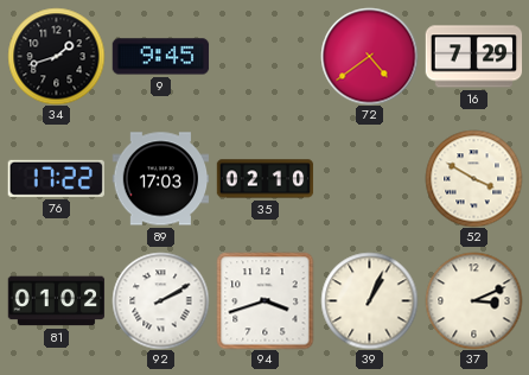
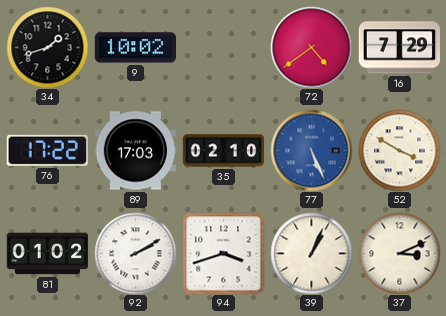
9: 9:45 -> 10:02 (135, 48)
77: none -> 5:26 (311, 150)
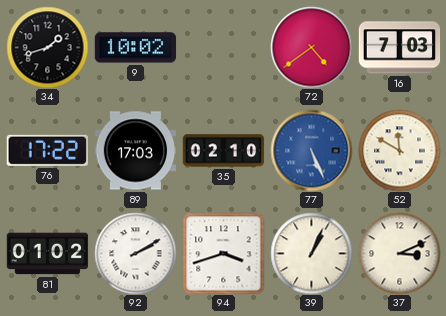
16: 7:29 -> 7:03 (399, 48)
52: 3:50 -> 11:50 (399, 150)
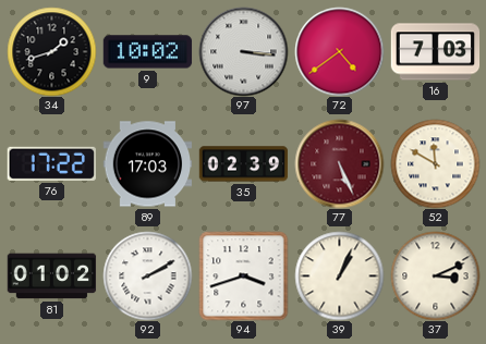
97: none -> 3:16 (243, 51)
35: 02:10 -> 02:39 (243, 164)
77 dial: blue -> burgundy (339, 163)
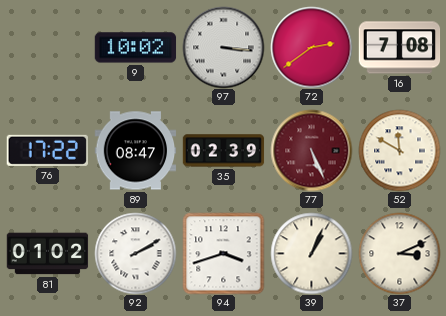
34: 1:42 -> none (51, 51)
72: 4:39 -> 2:39 (311, 47)
16: 7:03 -> 7:08 (399, 48)
89: 17:03 -> 08:47 (135, 151)
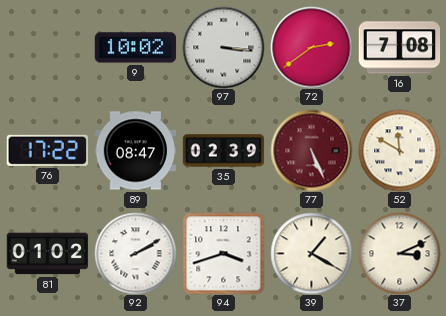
39: 1:04 -> 1:20 (311, 253)
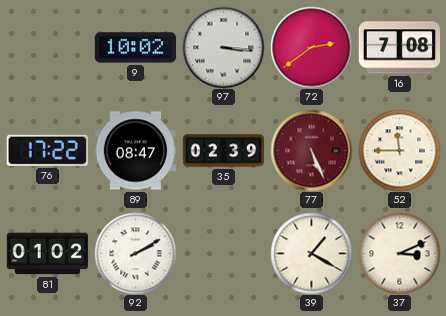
52: 11:50 -> 11:45 (399, 150)
94: 3:42 -> none (223, 253)
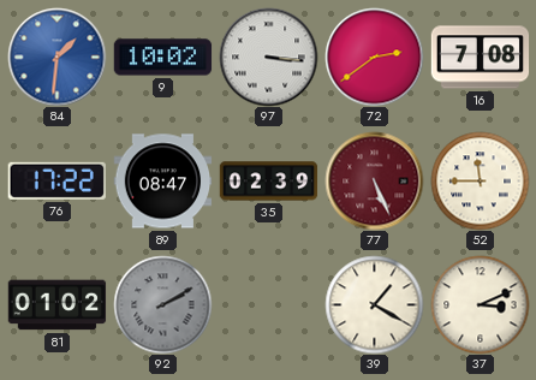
84: none -> 1:31 (56, 57)
92 dial: white -> grey (162, 304)
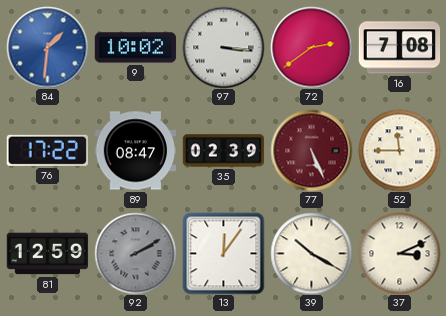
81: 01:02 -> 12:59 (47, 254)
13: none -> 12:06 (223, 253)
39: 1:20 -> 10:20 (311, 253)
